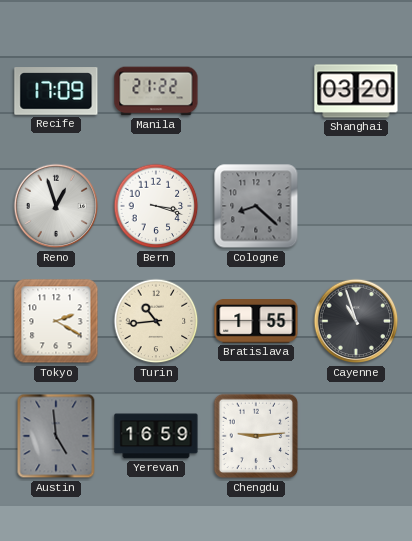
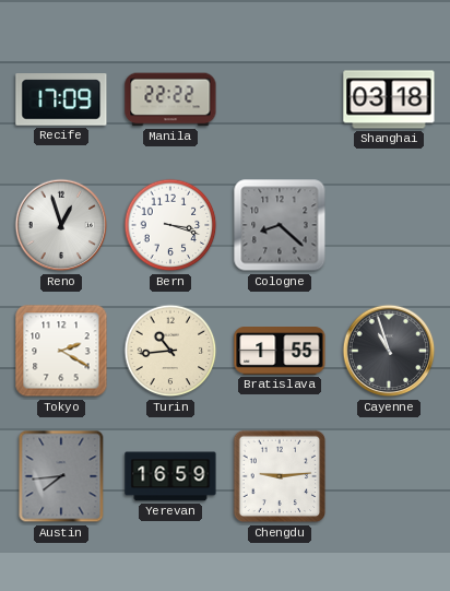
Manila: 21:22 -> 22:22 (170, 99)
Shanghai: 03:20 -> 03:18 (389, 99)
Austin: 4:59 -> 7:44 (61, 476)
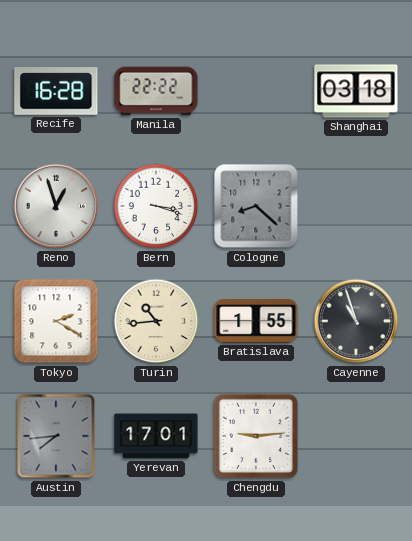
Recife: 17:09 -> 16:28 (56, 91)
Yerevan: 16:59 -> 17:01 (156, 436)
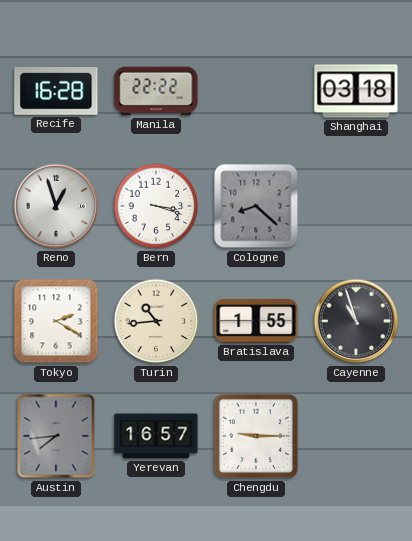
Yerevan: 17:01 -> 16:57 (156, 436)
Chengdu: 9:14 -> 9:15 (256, 436)
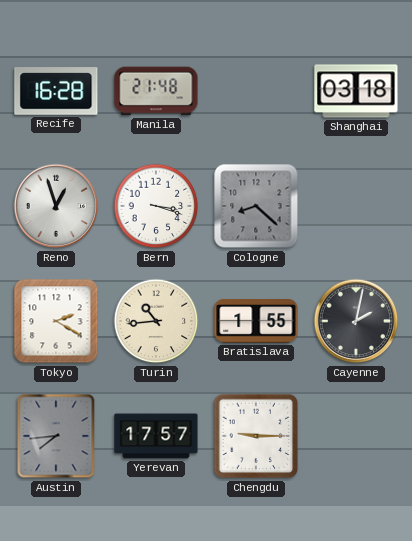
Manila: 22:22 -> 21:48 (156, 91)
Cayenne: 10:57 -> 2:02 (356, 321)
Yerevan: 16:57 -> 17:57 (156, 436)
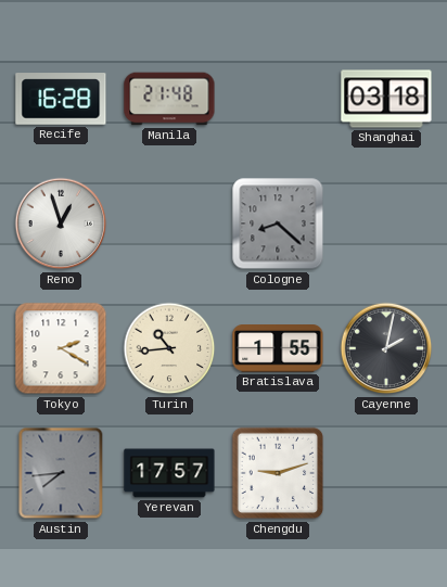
Bern: 3:18 -> none (156, 206)
Chengdu: 9:15 -> 9:12 (278, 473)
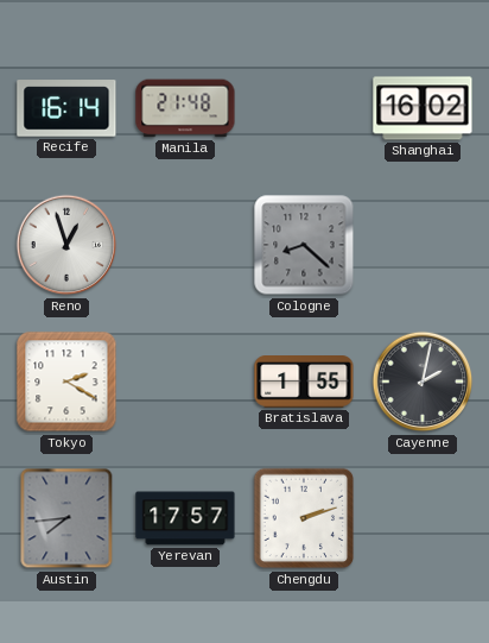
Recife: 16:28 -> 16:14 (66, 108)
Shanghai: 03:18 -> 16:02 (423, 108)
Turin: 10:44 -> none (169, 348)
Chengdu: 9:12 -> 2:12 (304, 518)
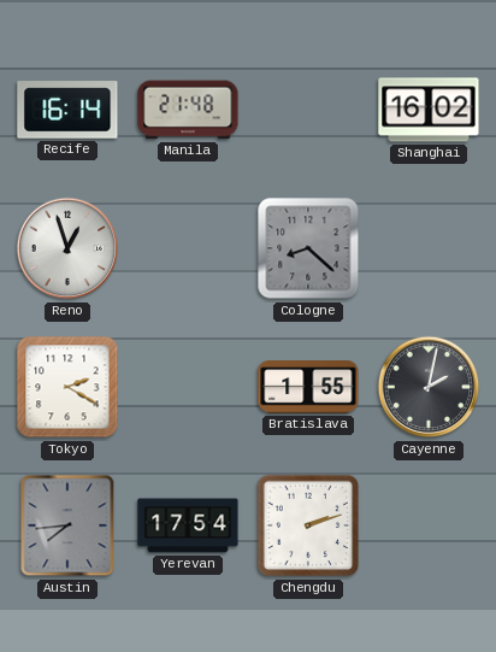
Yerevan: 17:57 -> 17:54 (188, 525)
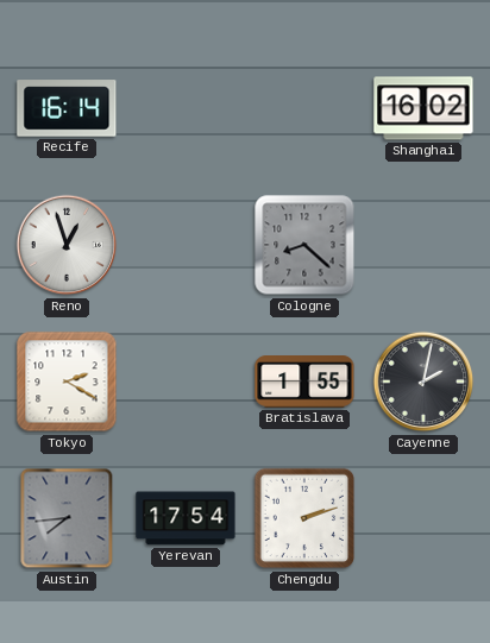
Manila: 21:48 -> none (188, 110)
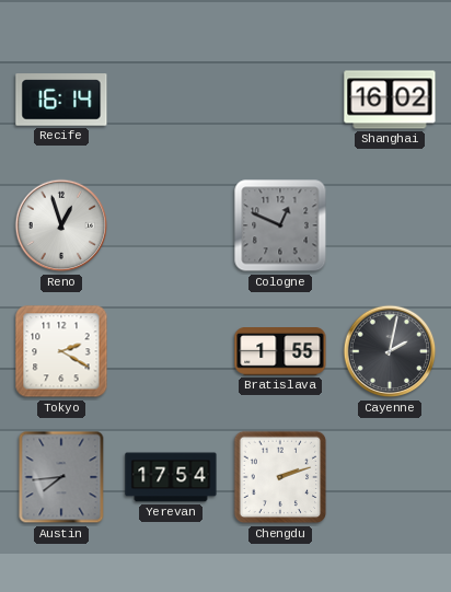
Cologne: 8:22 -> 12:49 (280, 225)
